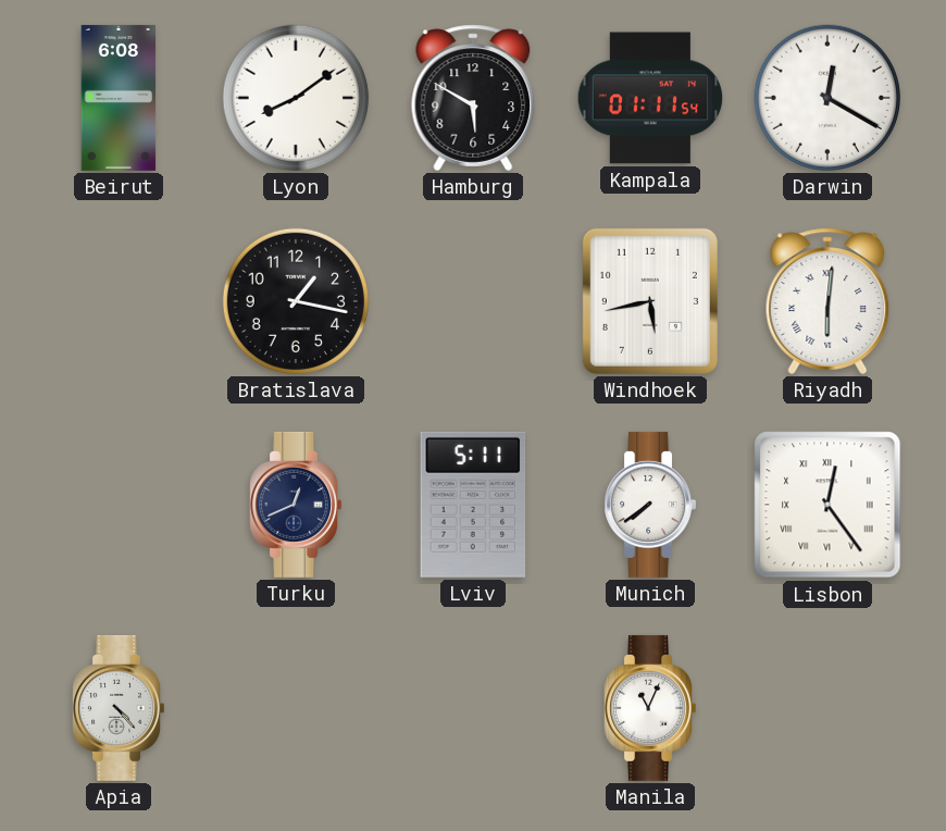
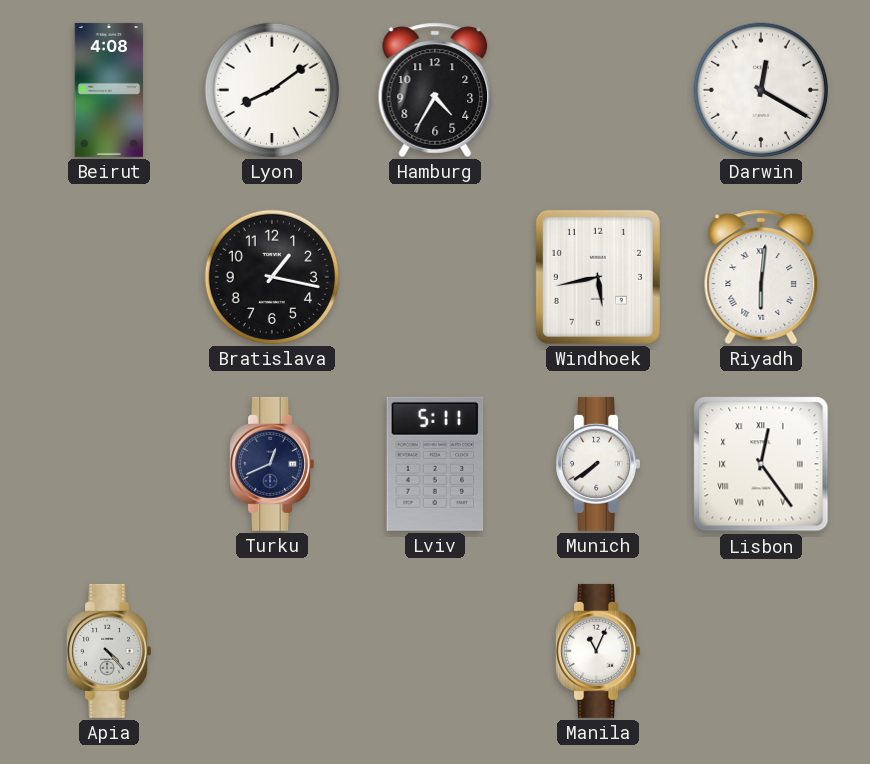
Beirut: 6:08 -> 4:08 (109, 90)
Hamburg: 5:50 -> 4:35 (435, 90)
Kampala: 01:11 -> none (650, 98)
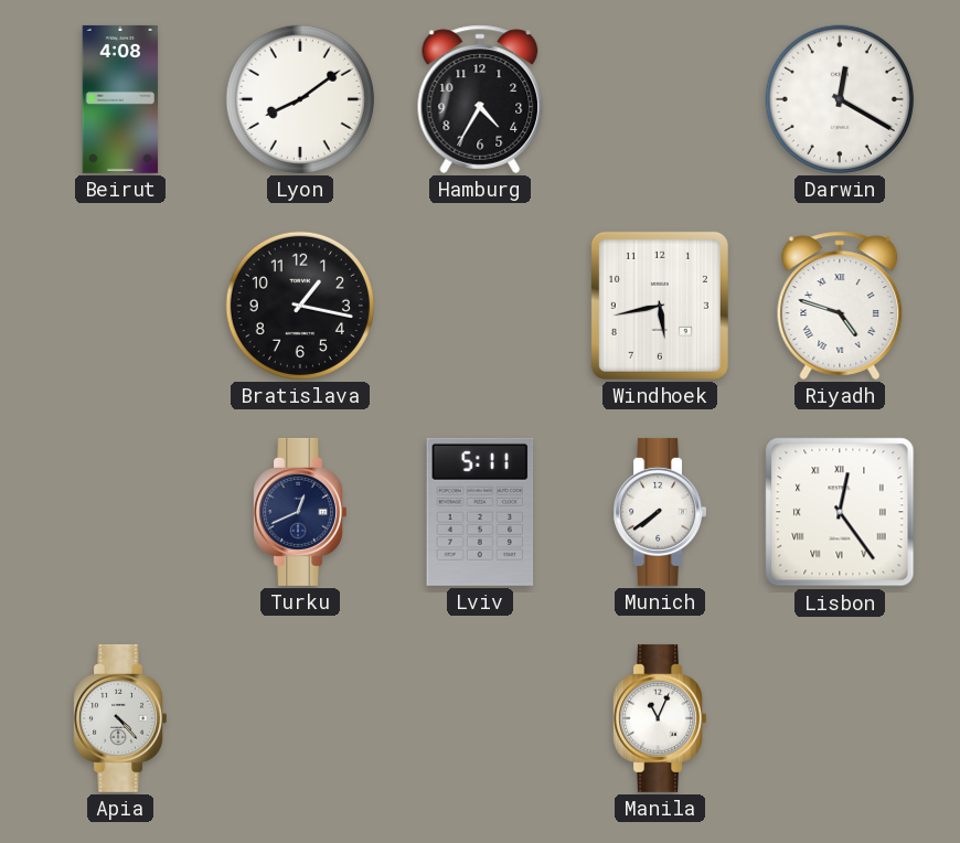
Riyadh: 6:01 -> 4:48 (840, 306)
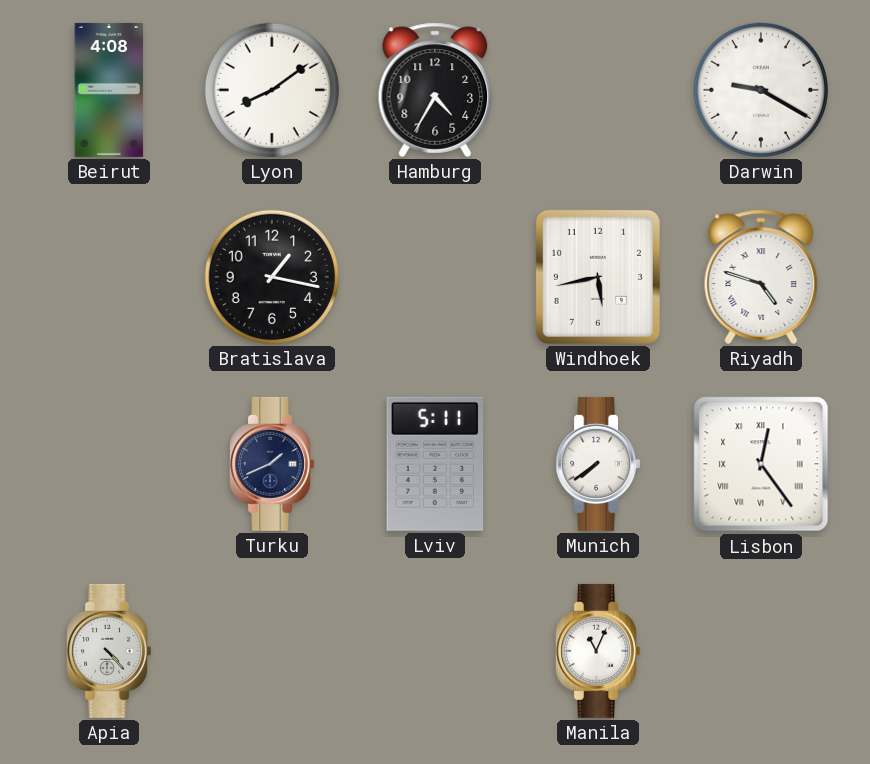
Darwin: 12:20 -> 9:20 (761, 90)
Turku: 12:41 -> 1:41 (271, 464)
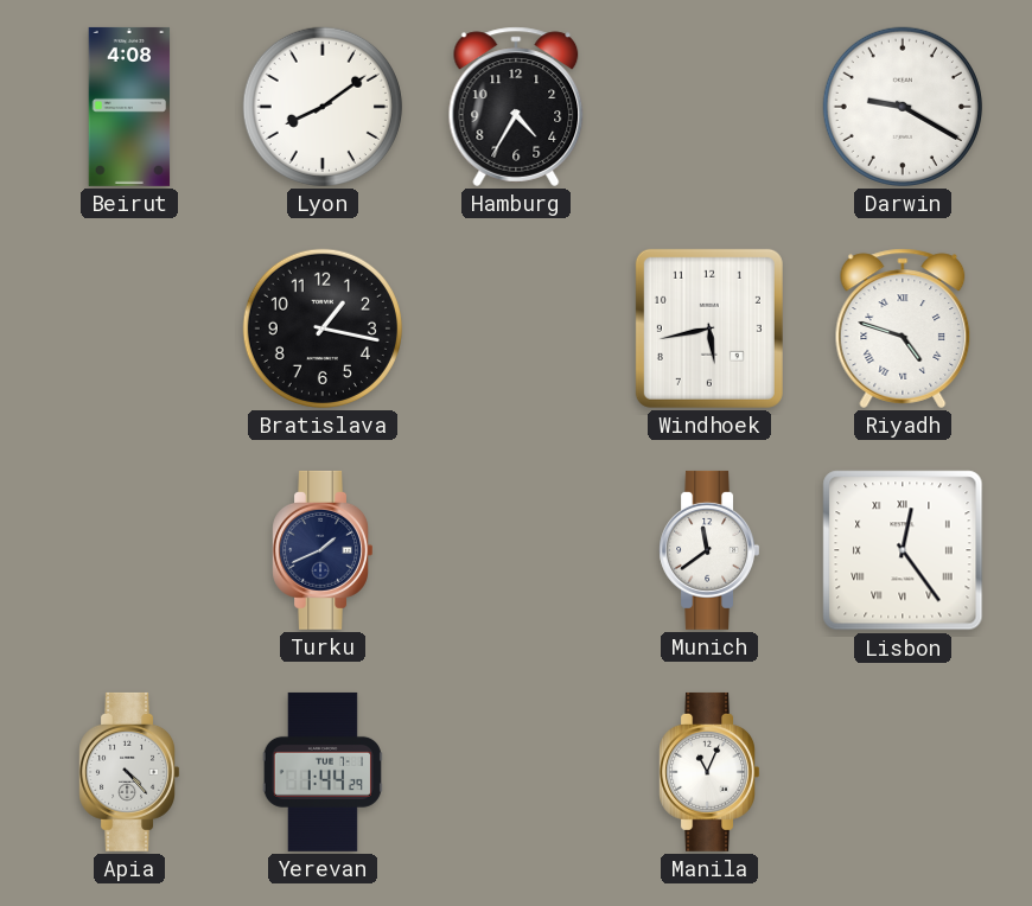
Lviv: 5:11 -> none (435, 464)
Munich: 7:39 -> 11:39 (708, 550)
Yerevan: none -> 1:44 (323, 772)
